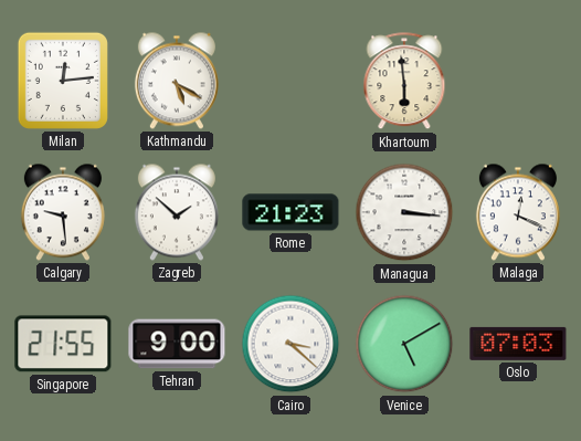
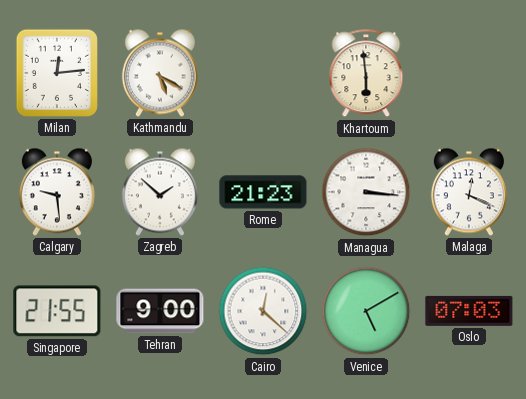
Cairo: 3:22 -> 12:22 (263, 311)
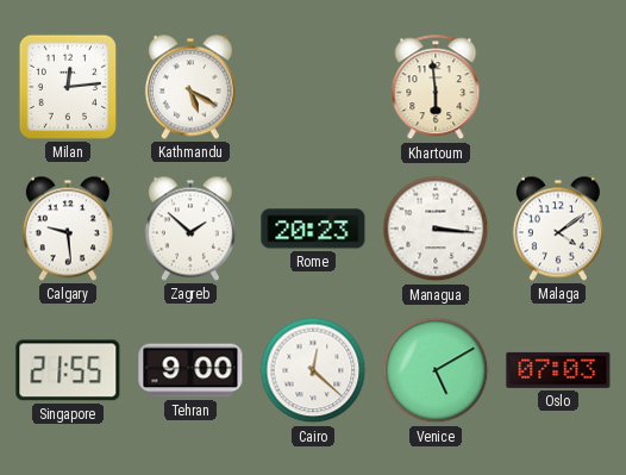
Rome: 21:23 -> 20:23 (313, 229)
Malaga: 12:19 -> 4:09 (558, 229)
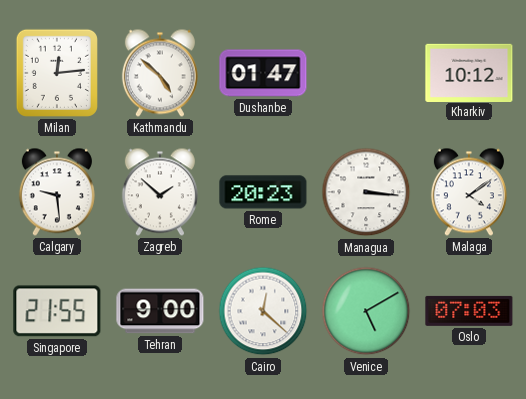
Kathmandu: 5:20 -> 4:52 (160, 73)
Dushanbe: none -> 01:47 (263, 73)
Khartoum: 5:59 -> none (436, 88)
Kharkiv: none -> 10:12 (469, 72)
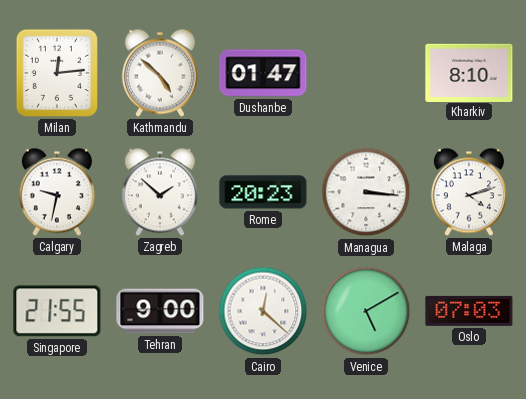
Kharkiv: 10:12 -> 8:10 (469, 72)
Calgary: 9:29 -> 9:32 (57, 192)
Malaga: 4:09 -> 4:12 (469, 192)
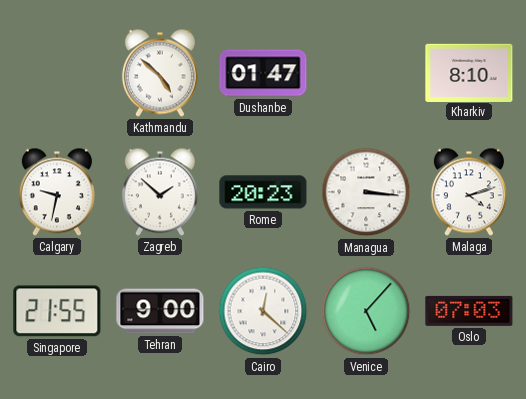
Milan: 12:14 -> none (57, 73)
Venice: 5:10 -> 5:07 (366, 311)
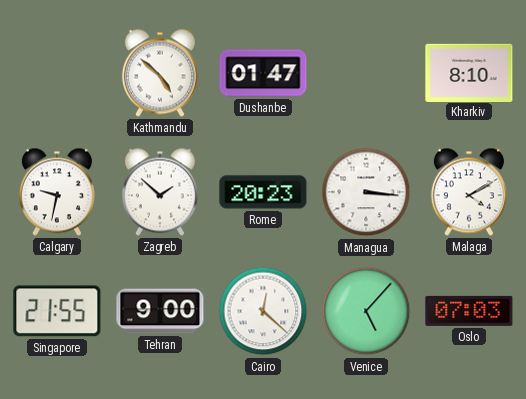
Malaga: 4:12 -> 4:10 (469, 192)
